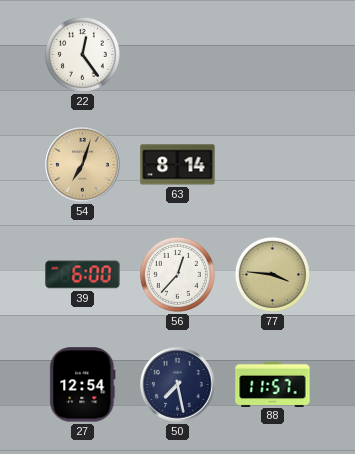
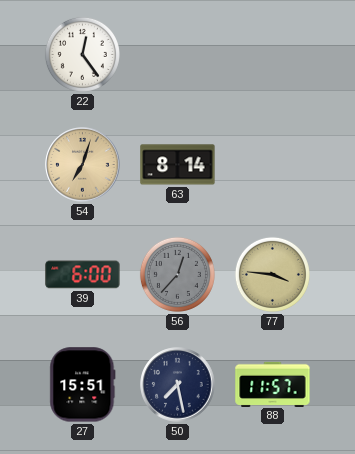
56 dial: white -> grey (177, 274)
27: 12:54 -> 15:51 (83, 385)
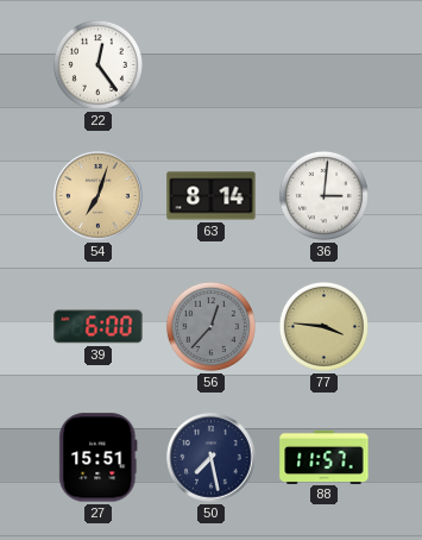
36: none -> 3:01 (323, 195)
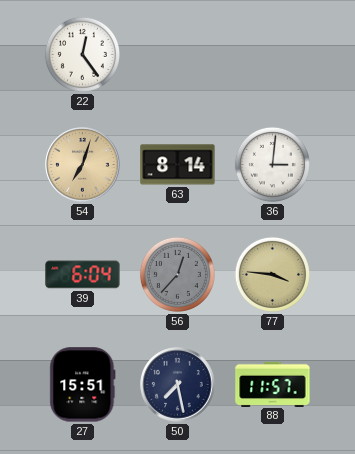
39: 6:00 -> 6:04 (83, 275)
